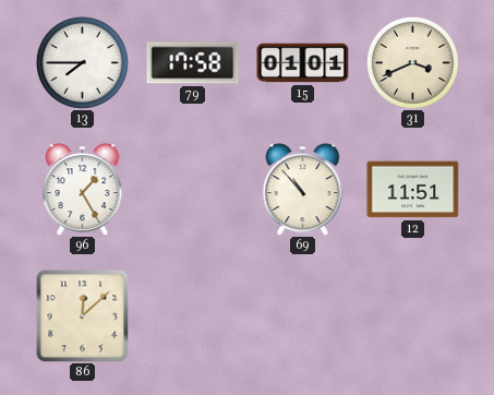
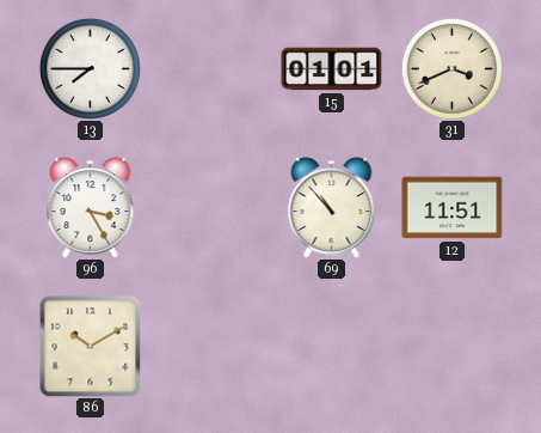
79: 17:58 -> none (193, 63)
96: 1:25 -> 3:25 (91, 208)
86: 12:08 -> 10:10 (91, 347)
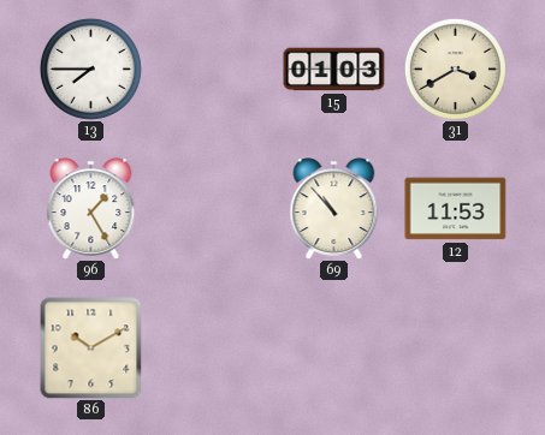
15: 01:01 -> 01:03 (334, 70)
31: 3:41 -> 3:40 (455, 68)
96: 3:25 -> 1:25 (91, 209)
12: 11:51 -> 11:53 (456, 209)
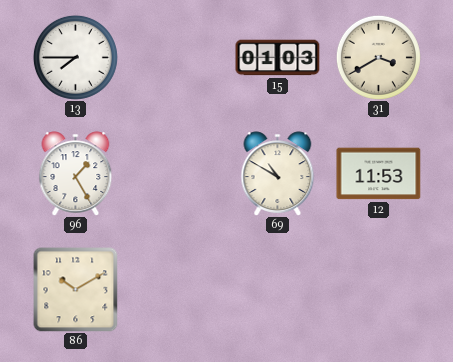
69: 10:53 -> 10:50 (278, 174)
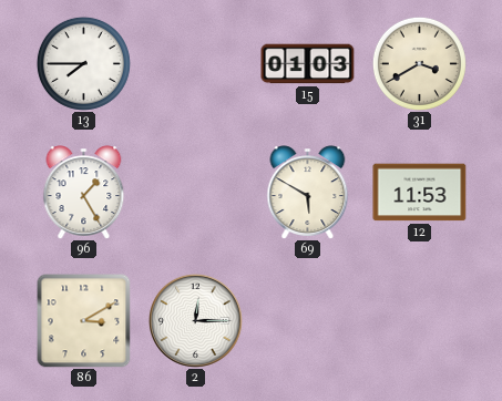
69: 10:50 -> 5:50 (308, 193)
86: 10:10 -> 3:10 (84, 321)
2: none -> 12:15 (195, 320)
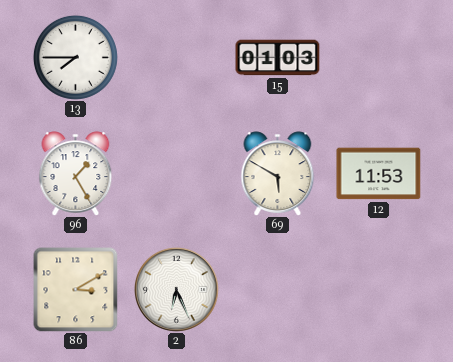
31: 3:40 -> none (419, 63)
2: 12:15 -> 6:26 (176, 289)
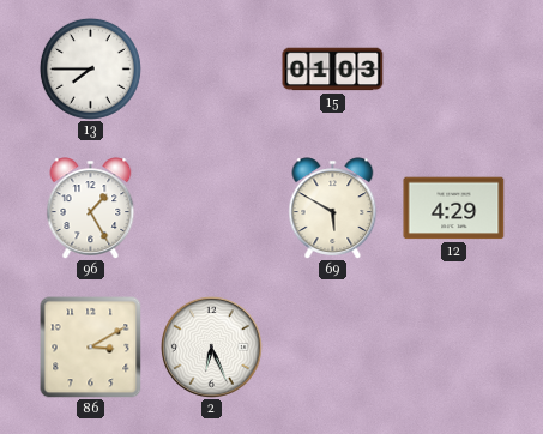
12: 11:53 -> 4:29 (454, 209)
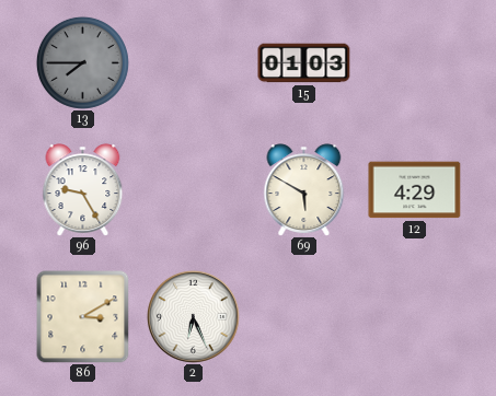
13 dial: white -> grey (82, 62)
96: 1:25 -> 9:25 (83, 190)
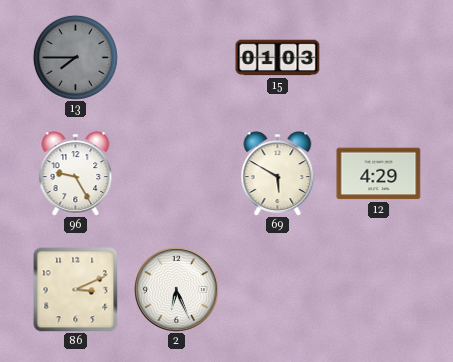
86: 3:10 -> 3:11 (76, 290)
